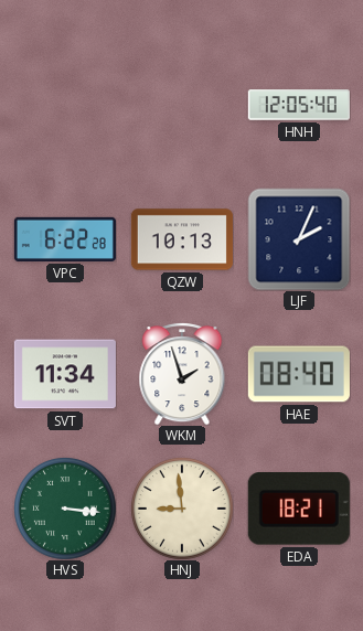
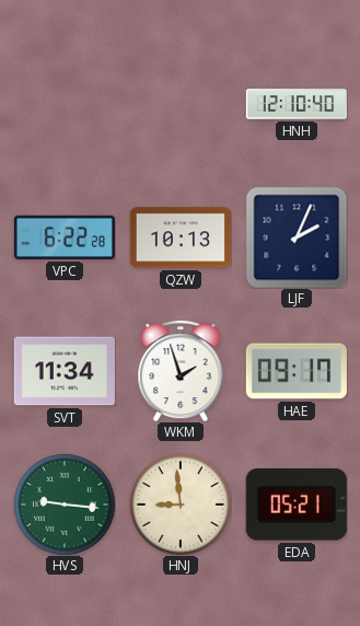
HNH: 12:05 -> 12:10 (297, 104)
HAE: 08:40 -> 09:17 (297, 371)
HVS: 3:16 -> 9:16 (65, 505)
EDA: 18:21 -> 05:21 (297, 506)
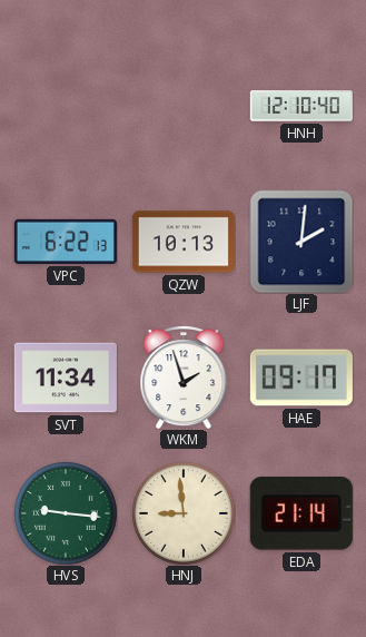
VPC: 6:22:28 -> 6:22:13 (66, 242)
LJF: 2:04 -> 2:01 (301, 242)
EDA: 05:21 -> 21:14 (301, 514)
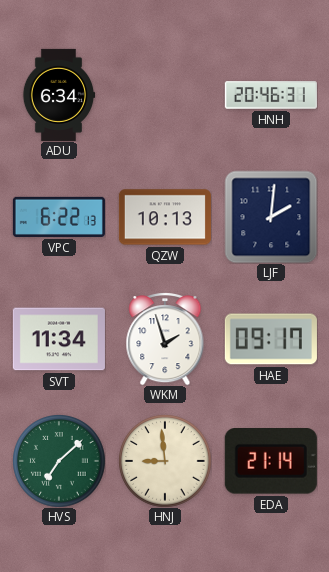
ADU: none -> 6:34 (59, 95)
HNH: 12:10 -> 20:46 (271, 95)
HVS: 9:16 -> 7:08 (59, 461)
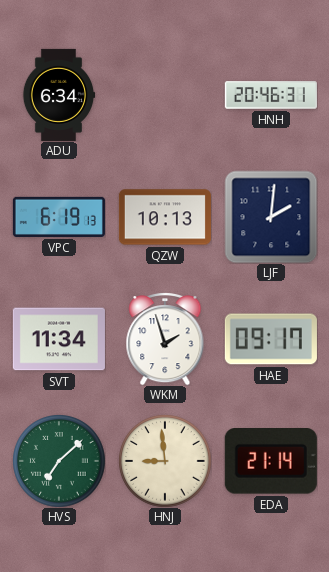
VPC: 6:22 -> 6:19 (59, 217)
